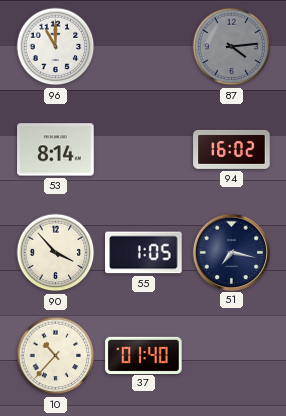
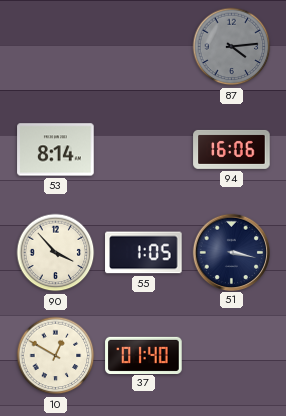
96: 11:00 -> none (56, 47)
94: 16:02 -> 16:06 (232, 149)
51: 7:17 -> 3:17 (231, 252)
10: 10:37 -> 12:50 (56, 356)
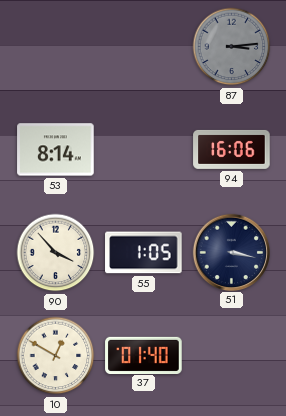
87: 4:14 -> 3:14 (232, 47)
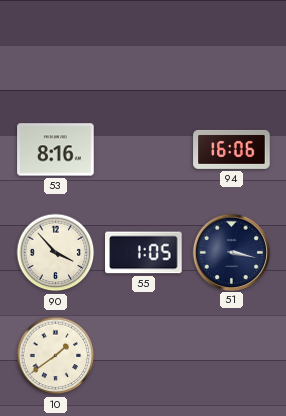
87: 3:14 -> none (232, 47)
53: 8:14 -> 8:16 (56, 150)
10: 12:50 -> 1:39 (56, 356)
37: 01:40 -> none (144, 355)
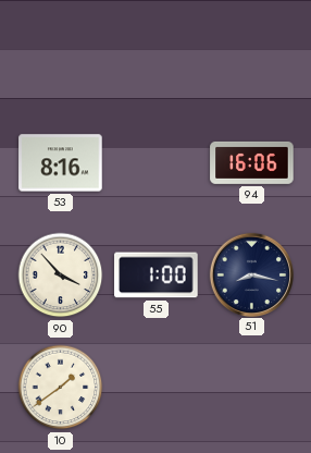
55: 1:05 -> 1:00 (157, 276)
51: 3:17 -> 8:17 (251, 274)
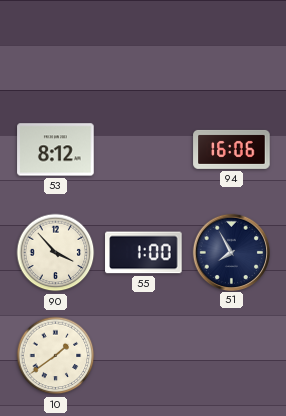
53: 8:16 -> 8:12 (56, 150)
51: 8:17 -> 7:55 (231, 252)
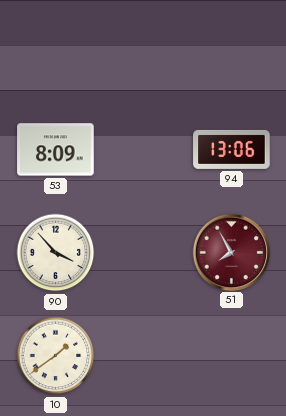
53: 8:12 -> 8:09 (56, 150)
94: 16:06 -> 13:06 (232, 149)
55: 1:00 -> none (144, 253)
51 dial: navy -> burgundy (231, 252)
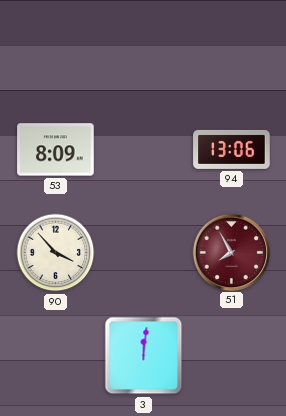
10: 1:39 -> none (56, 356)
3: none -> 12:01 (144, 356)
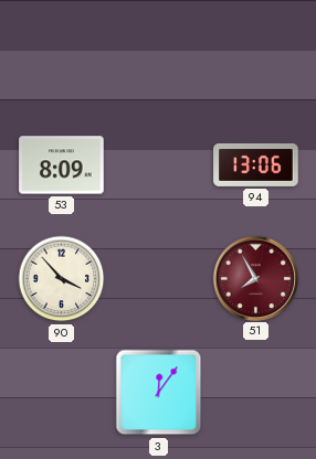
3: 12:01 -> 12:06 (159, 393)
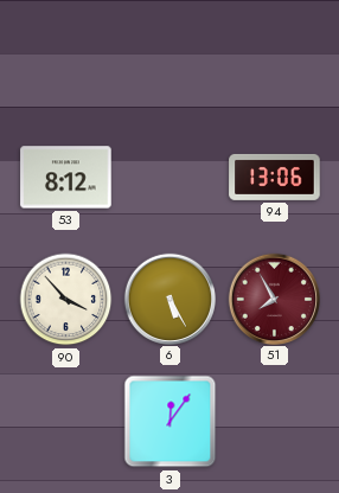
53: 8:09 -> 8:12 (66, 178)
6: none -> 5:25 (170, 299)
